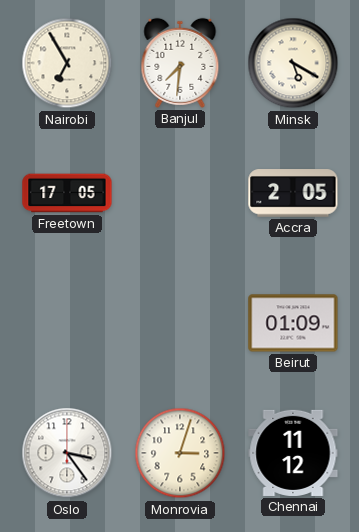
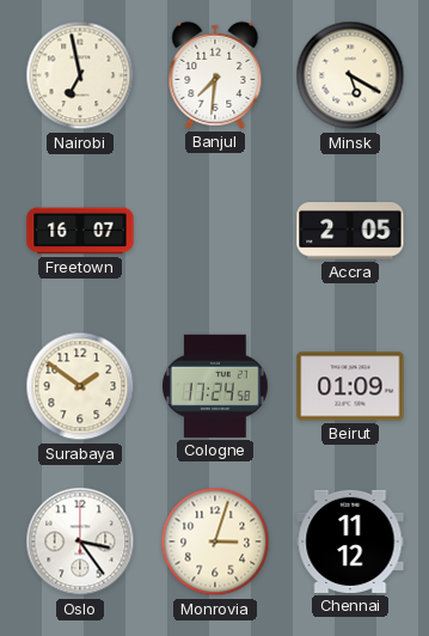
Nairobi: 6:55 -> 6:58 (80, 75)
Freetown: 17:05 -> 16:07 (80, 231)
Surabaya: none -> 1:51 (80, 386)
Cologne: none -> 17:24 (215, 386)
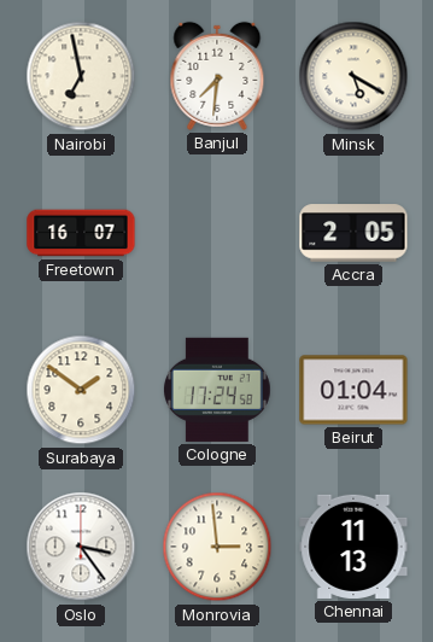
Beirut: 01:09 -> 01:04 (353, 390)
Monrovia: 3:03 -> 2:59 (217, 547)
Chennai: 11:12 -> 11:13 (353, 547)
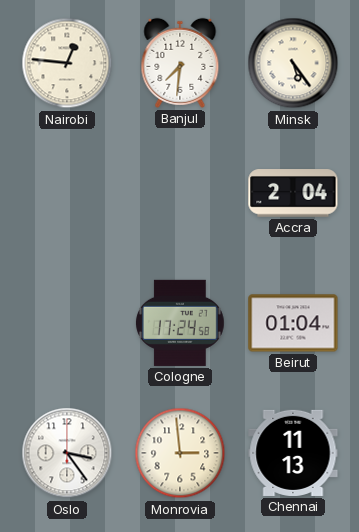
Nairobi: 6:58 -> 12:46 (67, 63)
Minsk: 5:20 -> 5:24 (293, 63)
Freetown: 16:07 -> none (81, 233)
Accra: 2:05 -> 2:04 (293, 193)
Surabaya: 1:51 -> none (81, 390)
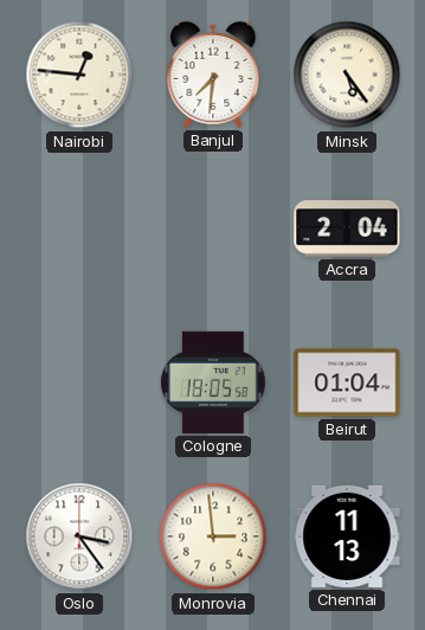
Cologne: 17:24 -> 18:05 (213, 382)
